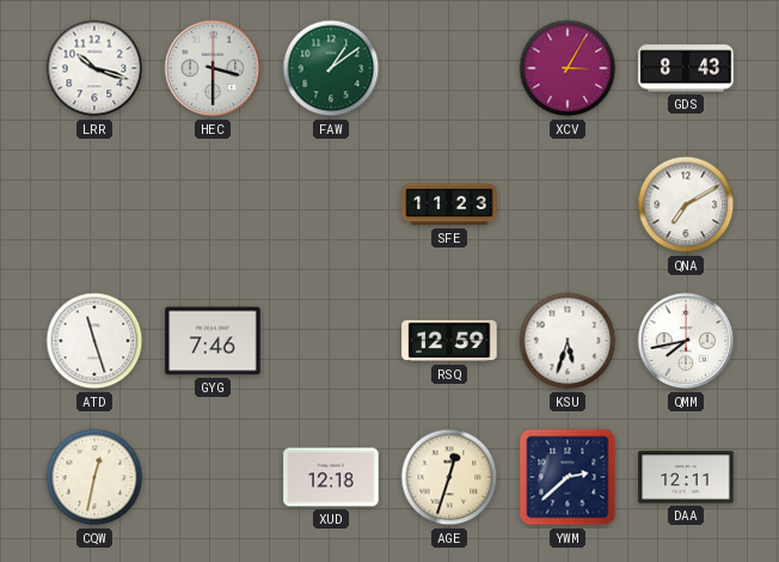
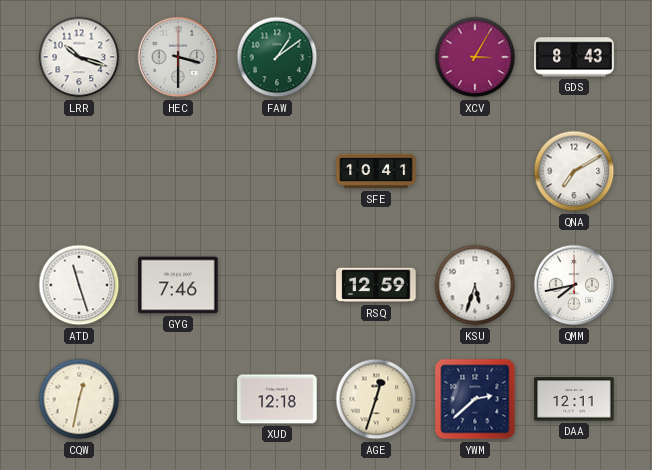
SFE: 11:23 -> 10:41 (376, 171)
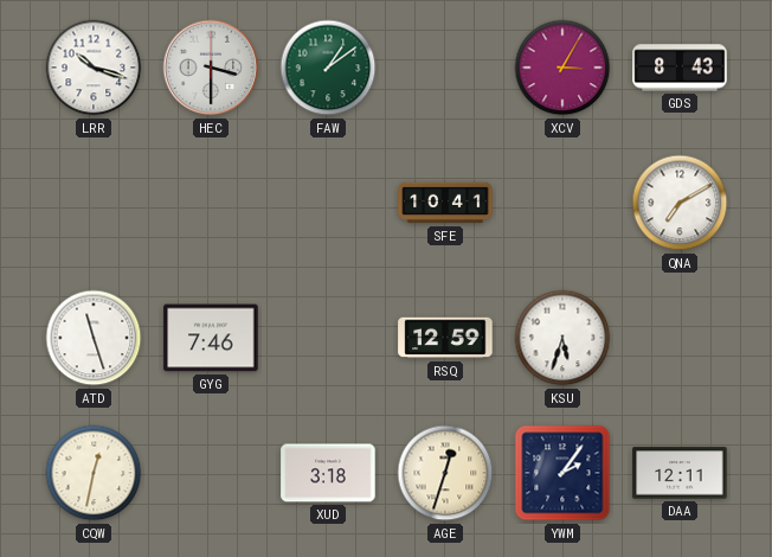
QMM: 7:43 -> none (574, 285)
XUD: 12:18 -> 3:18 (328, 473)
YWM: 2:38 -> 2:06 (562, 473)
